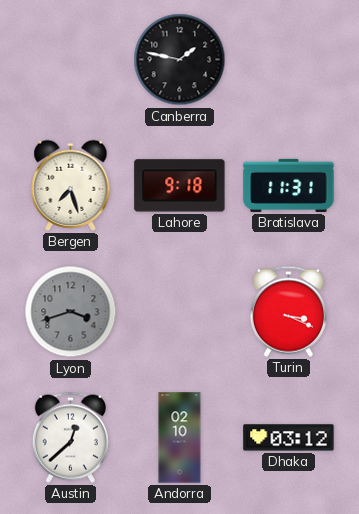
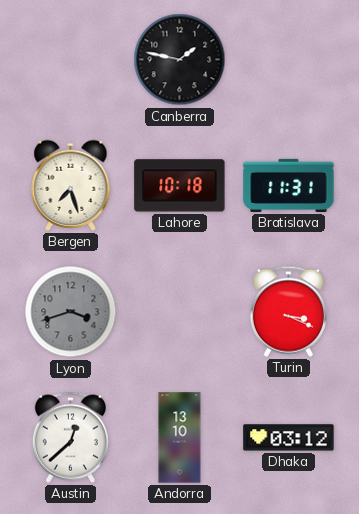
Lahore: 9:18 -> 10:18 (180, 186)
Andorra: 02:10 -> 13:10 (180, 438)
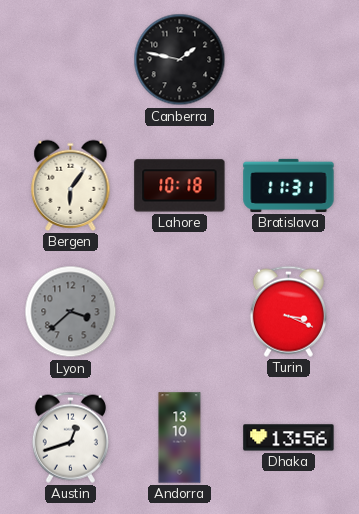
Bergen: 7:27 -> 6:06 (71, 185)
Lyon: 3:42 -> 3:38 (71, 312)
Austin: 12:38 -> 12:42 (70, 437)
Dhaka: 03:12 -> 13:56 (289, 438)
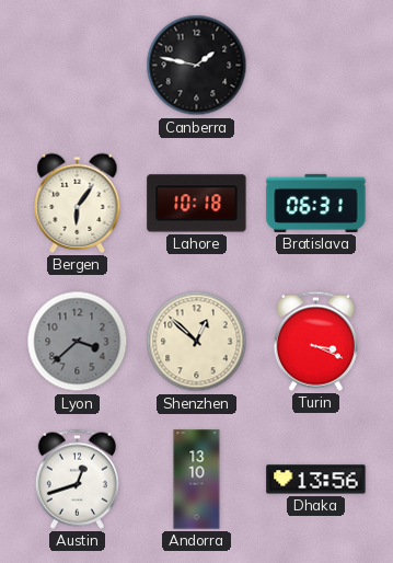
Bratislava: 11:31 -> 06:31 (316, 203)
Shenzhen: none -> 12:52 (197, 342)
